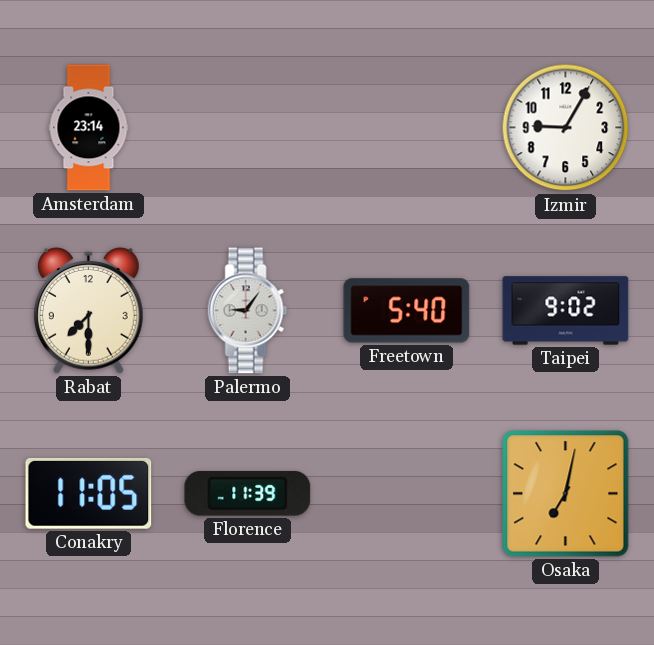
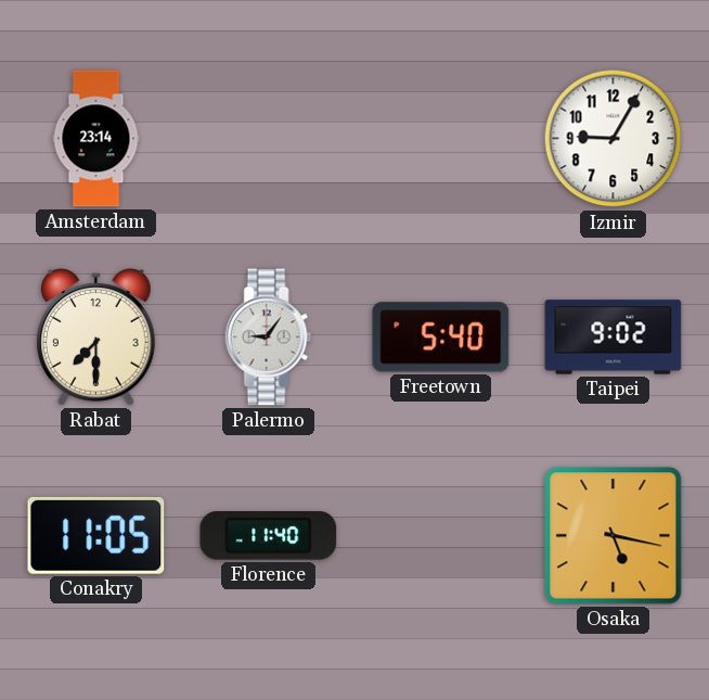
Florence: 11:39 -> 11:40 (269, 536)
Osaka: 7:02 -> 5:17 (614, 536)
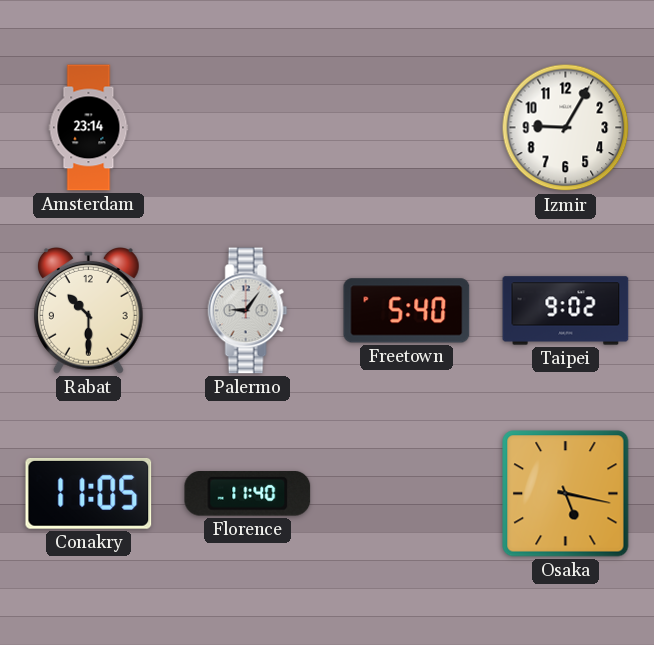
Rabat: 7:30 -> 10:30 (88, 311)
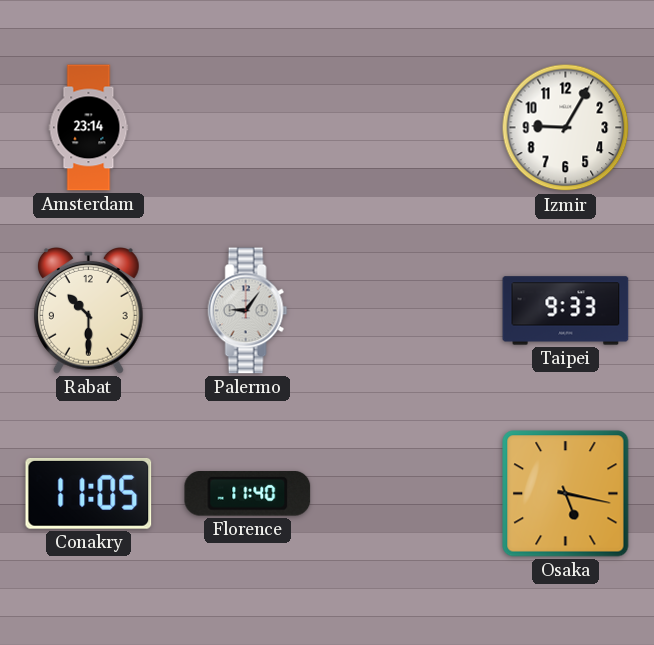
Freetown: 5:40 -> none (407, 311)
Taipei: 9:02 -> 9:33 (566, 311)
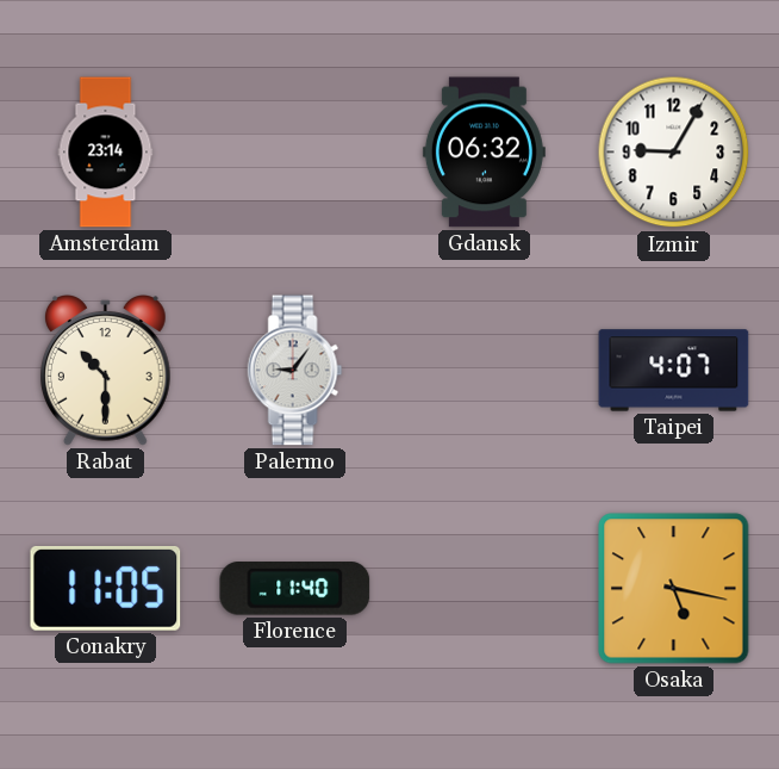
Gdansk: none -> 06:32 (484, 153)
Taipei: 9:33 -> 4:07 (674, 371)
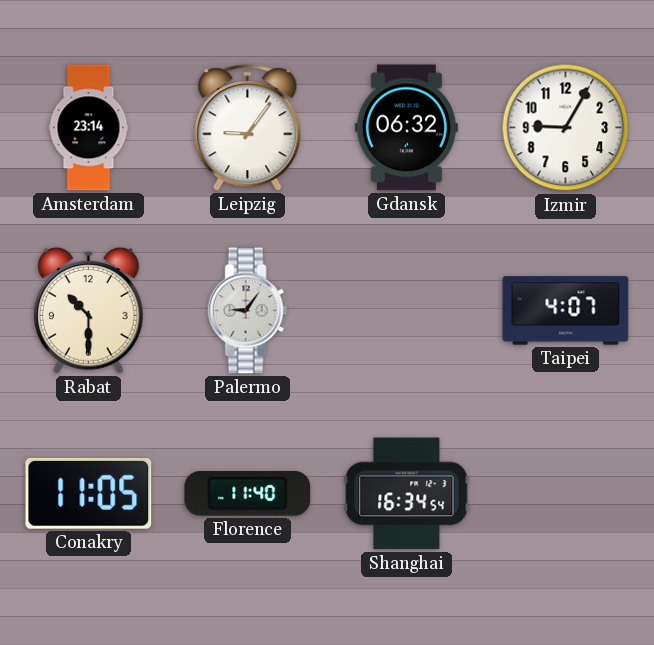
Leipzig: none -> 9:06 (248, 128)
Shanghai: none -> 16:34 (407, 494)
Osaka: 5:17 -> none (674, 589)
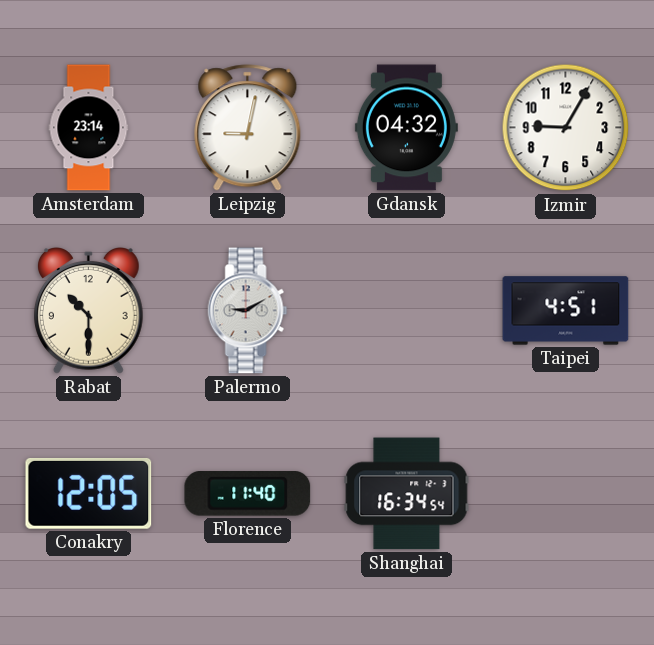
Leipzig: 9:06 -> 9:02 (248, 128)
Gdansk: 06:32 -> 04:32 (406, 128)
Palermo: 9:06 -> 9:10 (248, 311)
Taipei: 4:07 -> 4:51 (566, 311)
Conakry: 11:05 -> 12:05 (89, 493)
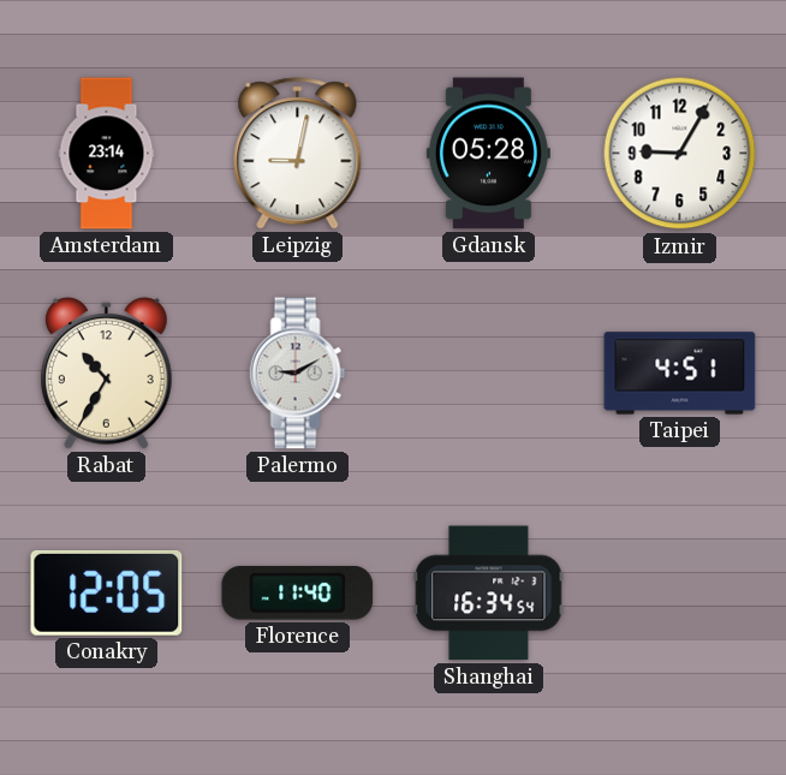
Gdansk: 04:32 -> 05:28 (488, 154)
Rabat: 10:30 -> 10:35 (106, 374)
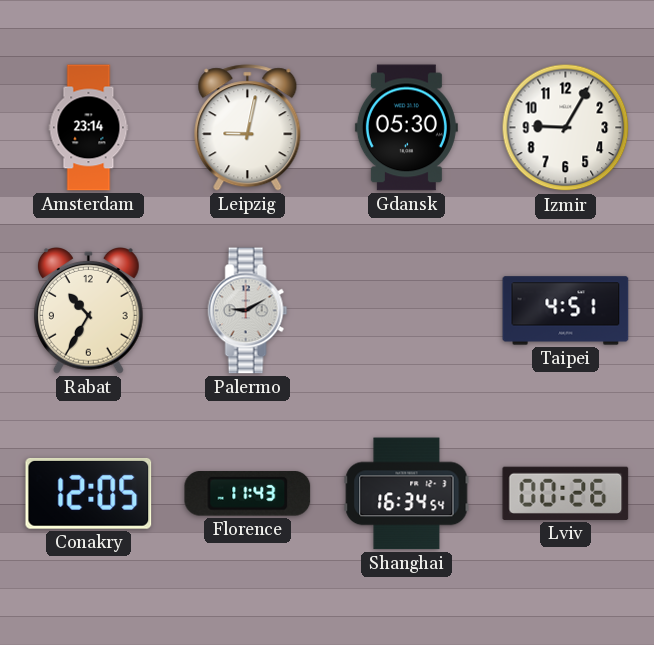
Gdansk: 05:28 -> 05:30 (406, 128)
Florence: 11:40 -> 11:43 (248, 494)
Lviv: none -> 00:26 (566, 493)
